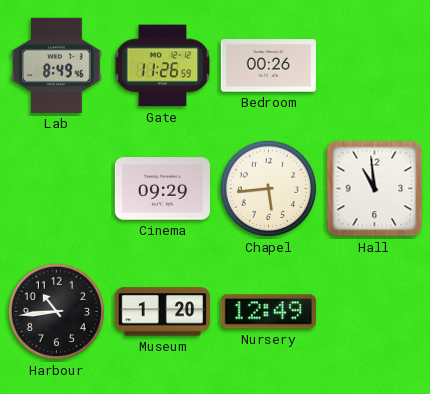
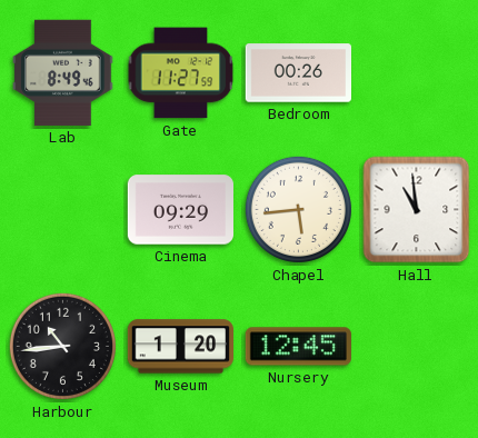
Gate: 11:26 -> 11:27 (181, 73)
Nursery: 12:49 -> 12:45 (298, 347)
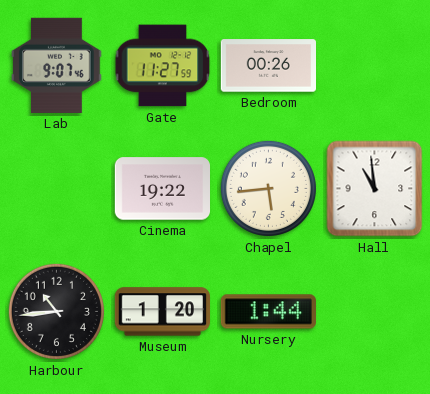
Lab: 8:49 -> 9:07 (57, 65)
Cinema: 09:29 -> 19:22 (162, 189)
Nursery: 12:45 -> 1:44 (268, 312)
